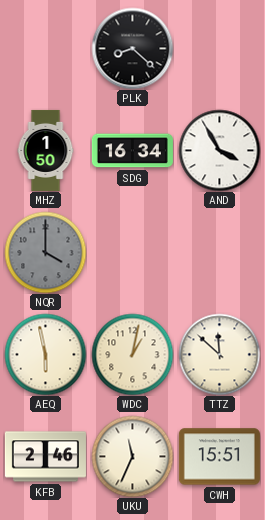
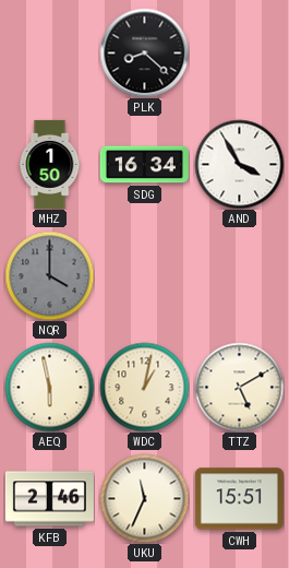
TTZ: 11:52 -> 5:10 (239, 387)
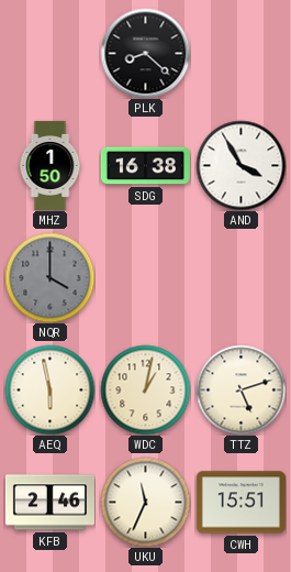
SDG: 16:34 -> 16:38 (145, 166)
TTZ: 5:10 -> 5:12 (240, 389)
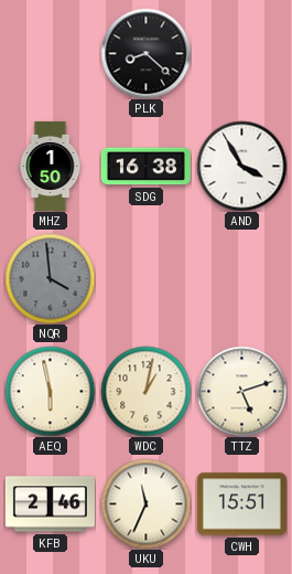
NQR: 4:00 -> 3:59 (50, 278)
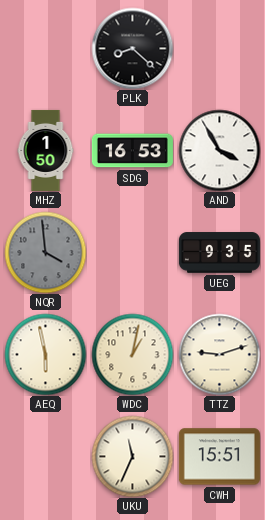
SDG: 16:38 -> 16:53 (132, 151)
UEG: none -> 9:35 (219, 253)
TTZ: 5:12 -> 9:12 (219, 354)
KFB: 2:46 -> none (50, 504)
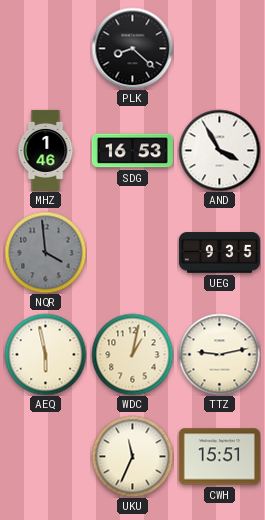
MHZ: 1:50 -> 1:46 (46, 150)
TTZ: 9:12 -> 9:13 (219, 354)
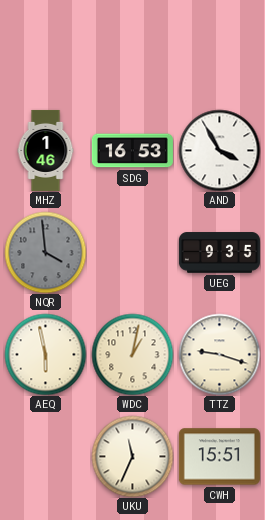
PLK: 8:22 -> none (132, 48)
TTZ: 9:13 -> 9:18 (219, 354)
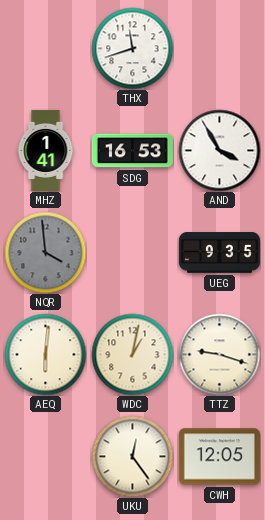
THX: none -> 11:42 (132, 48)
MHZ: 1:46 -> 1:41 (46, 150)
AEQ: 5:58 -> 6:01 (45, 354)
UKU: 11:34 -> 12:24 (132, 456)
CWH: 15:51 -> 12:05 (219, 457)
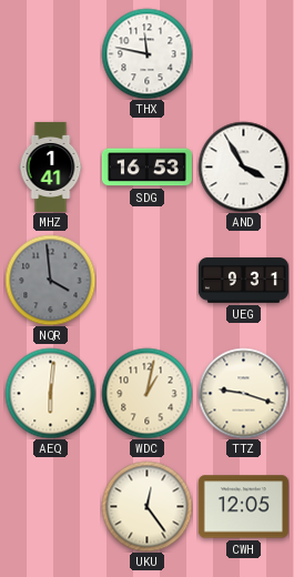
THX: 11:42 -> 11:47 (146, 53)
UEG: 9:35 -> 9:31 (243, 281)
